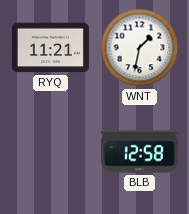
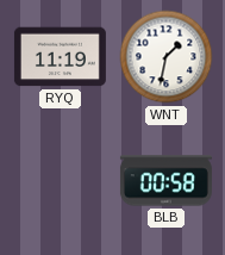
RYQ: 11:21 -> 11:19 (60, 57)
BLB: 12:58 -> 00:58 (165, 181)
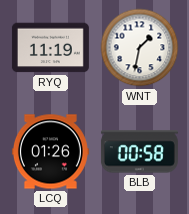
LCQ: none -> 01:26 (50, 152)
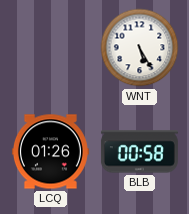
RYQ: 11:19 -> none (50, 48)
WNT: 1:32 -> 5:25 (140, 48)
